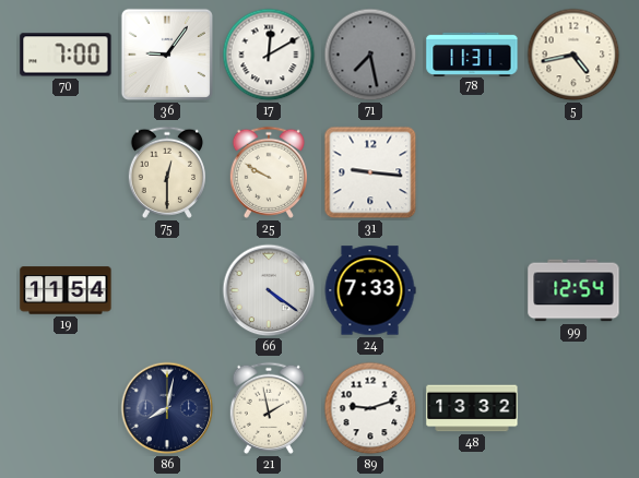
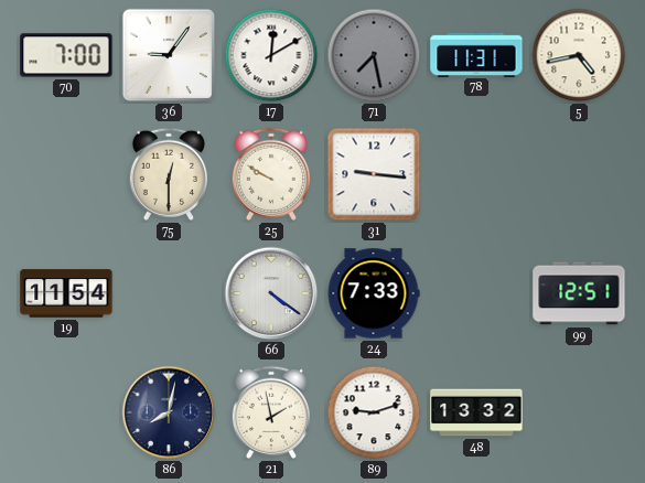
99: 12:54 -> 12:51 (579, 293)
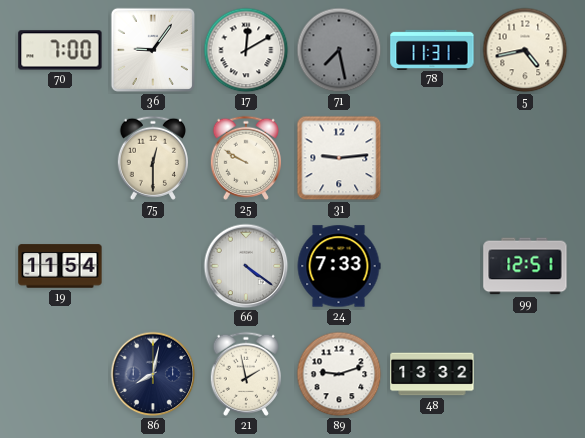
31: 9:16 -> 9:14 (339, 158)
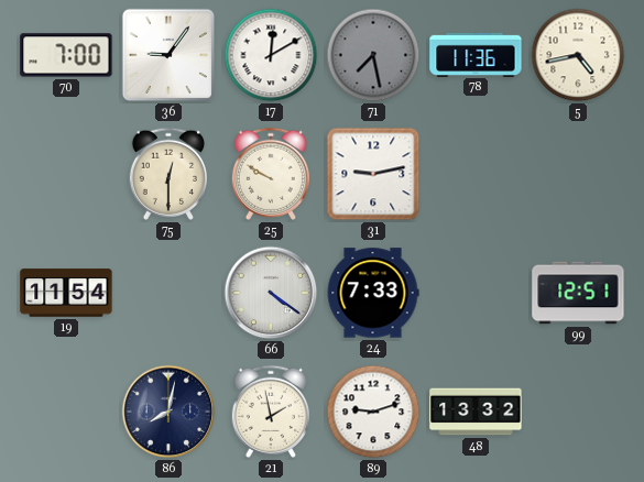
78: 11:31 -> 11:36 (476, 54)
31: 9:14 -> 9:13 (373, 174)
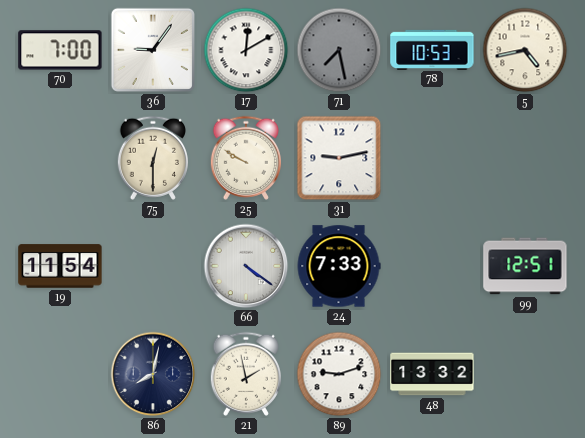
78: 11:36 -> 10:53 (432, 49)
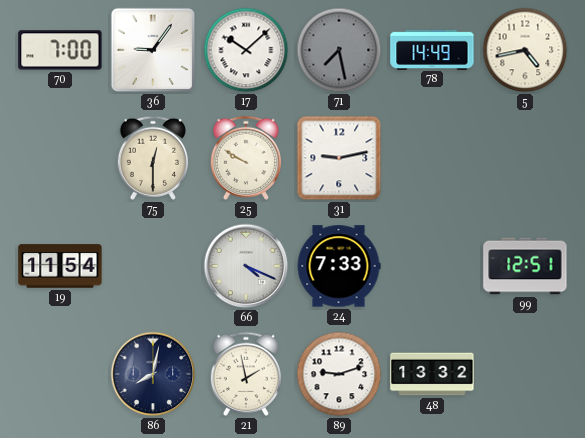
17: 12:10 -> 10:08 (246, 50)
78: 10:53 -> 14:49 (432, 49)
66: 4:21 -> 4:19 (246, 266)
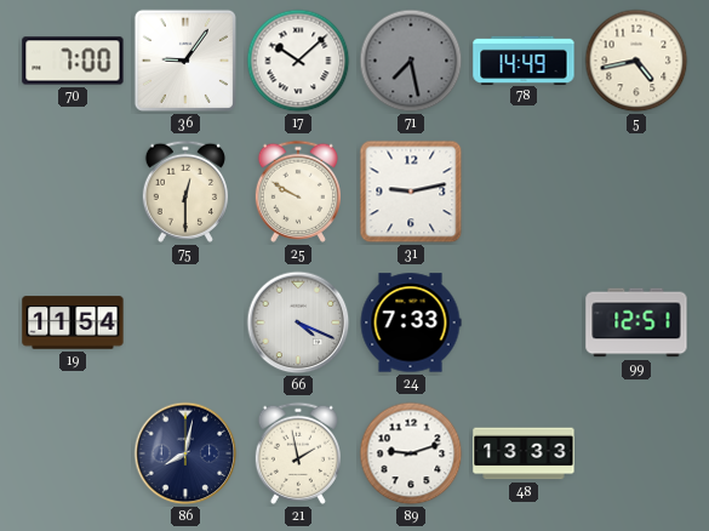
48: 13:32 -> 13:33 (524, 453)
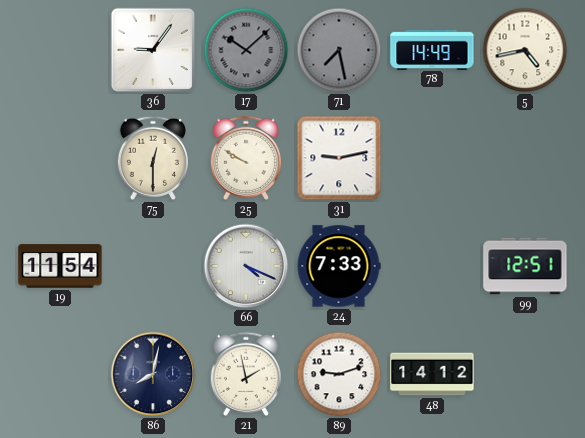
70: 7:00 -> none (73, 61)
17 dial: white -> grey (246, 50)
48: 13:33 -> 14:12 (432, 374)
